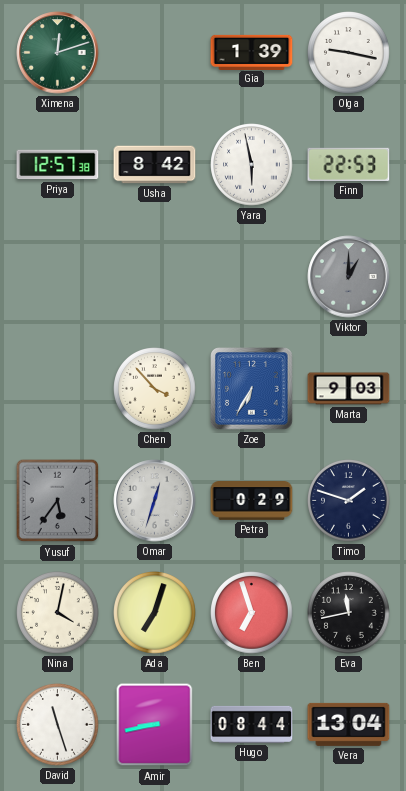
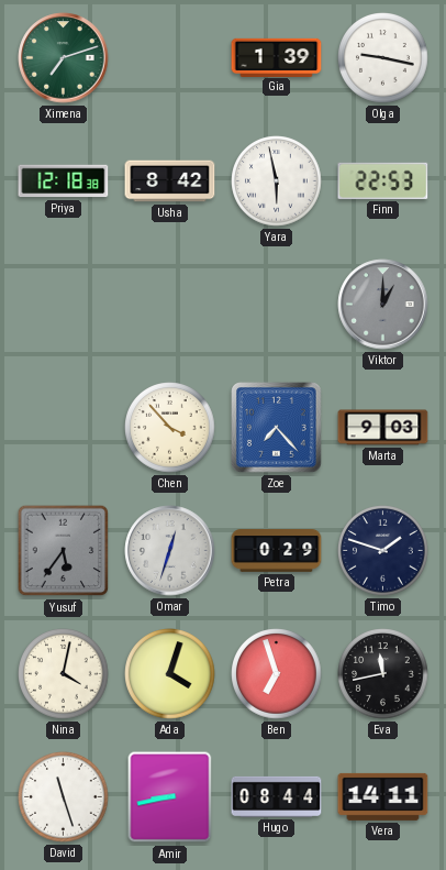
Ximena: 12:12 -> 7:12 (64, 58)
Priya: 12:57 -> 12:18 (64, 181)
Zoe: 6:35 -> 7:23 (277, 428)
Ada: 7:03 -> 4:03 (170, 674)
Vera: 13:04 -> 14:11 (383, 796)
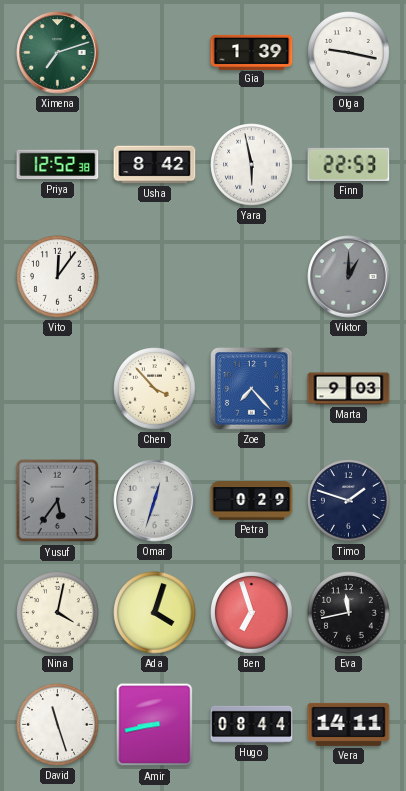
Priya: 12:18 -> 12:52 (58, 165)
Vito: none -> 12:06 (58, 277)
